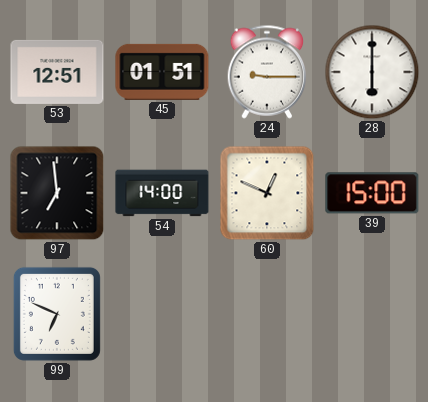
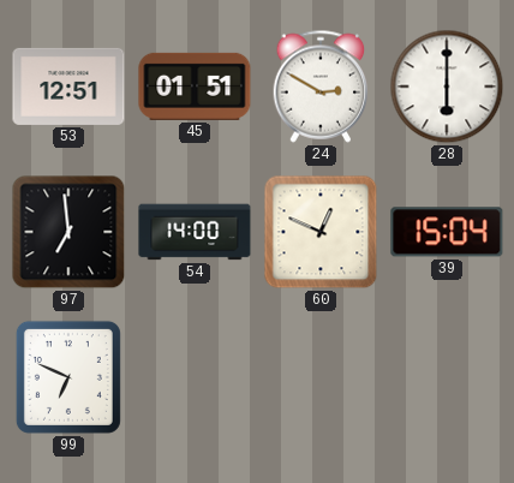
24: 9:15 -> 2:50 (321, 87)
39: 15:00 -> 15:04 (447, 232)
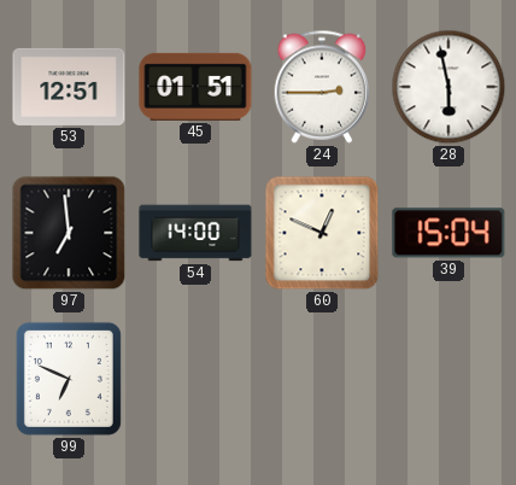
24: 2:50 -> 2:45 (322, 87)
28: 6:00 -> 5:58 (448, 87)
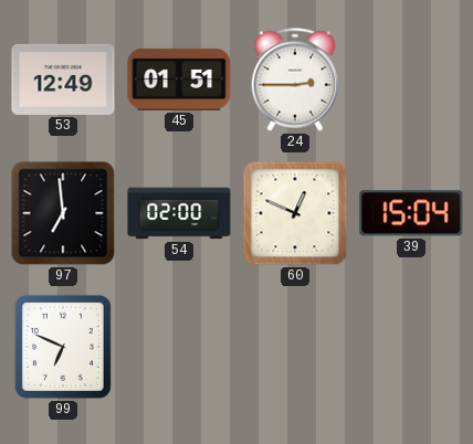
53: 12:51 -> 12:49 (63, 80)
28: 5:58 -> none (448, 87)
54: 14:00 -> 02:00 (179, 213)
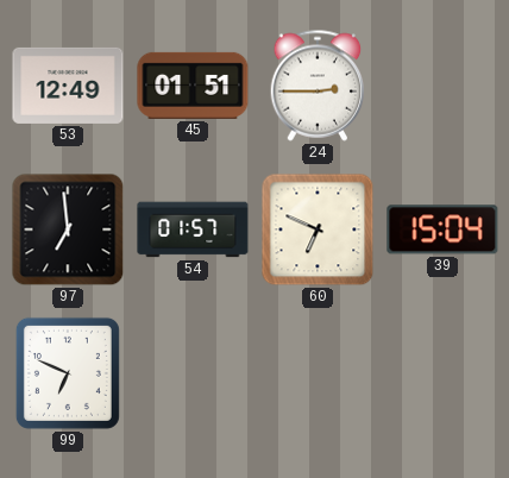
54: 02:00 -> 01:57 (193, 229)
60: 12:49 -> 6:49 (318, 229)
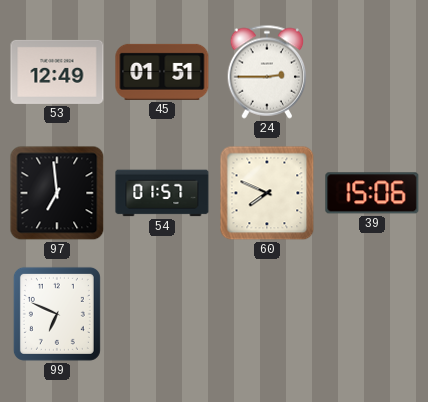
60: 6:49 -> 7:49 (267, 193)
39: 15:04 -> 15:06 (372, 193)
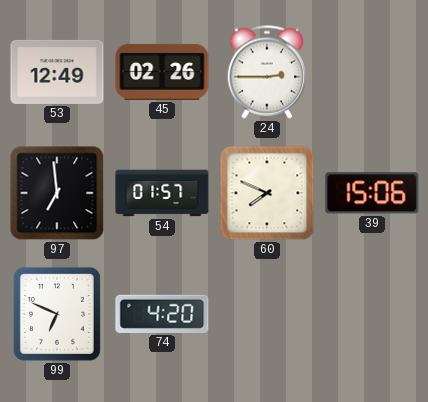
45: 01:51 -> 02:26 (162, 72)
74: none -> 4:20 (162, 314)
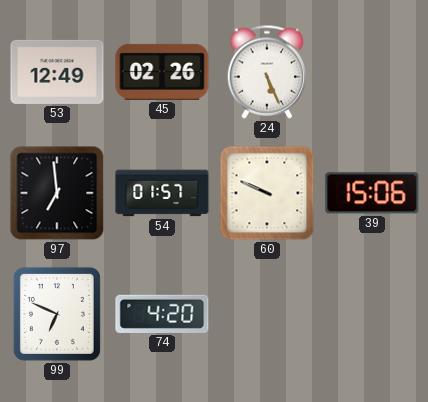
24: 2:45 -> 5:26 (267, 72)
60: 7:49 -> 9:49 (267, 193)
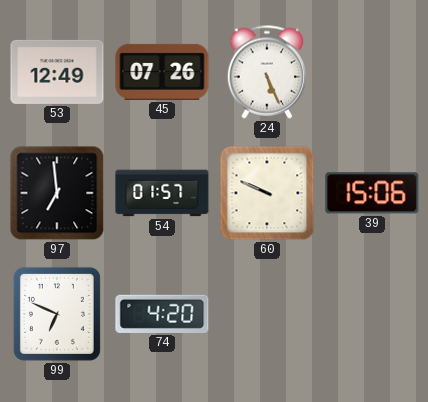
45: 02:26 -> 07:26 (162, 72)
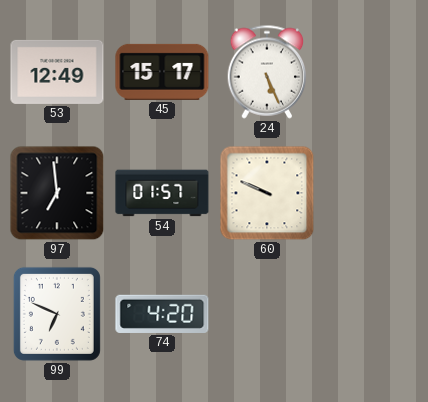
45: 07:26 -> 15:17 (162, 72)
39: 15:06 -> none (372, 193)
